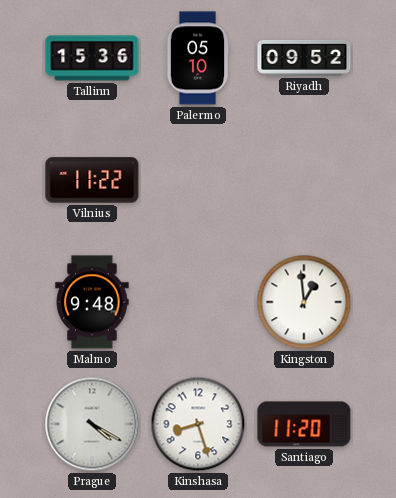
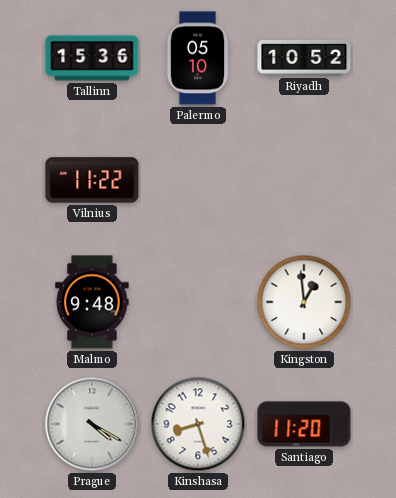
Riyadh: 09:52 -> 10:52 (304, 58)
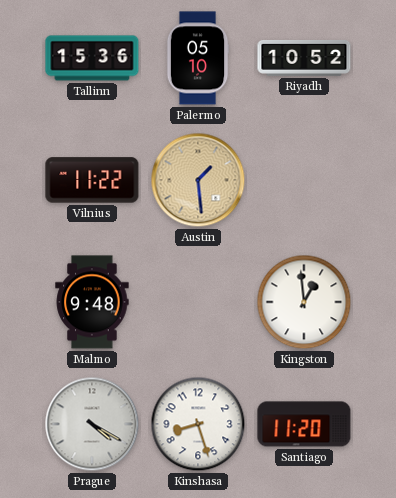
Austin: none -> 1:29 (198, 180)
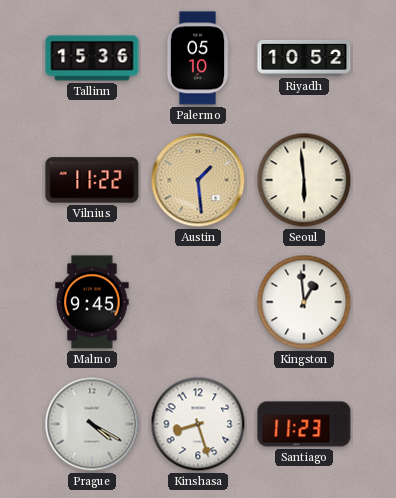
Seoul: none -> 5:59 (304, 180)
Malmo: 9:48 -> 9:45 (92, 302)
Santiago: 11:20 -> 11:23 (304, 424)
